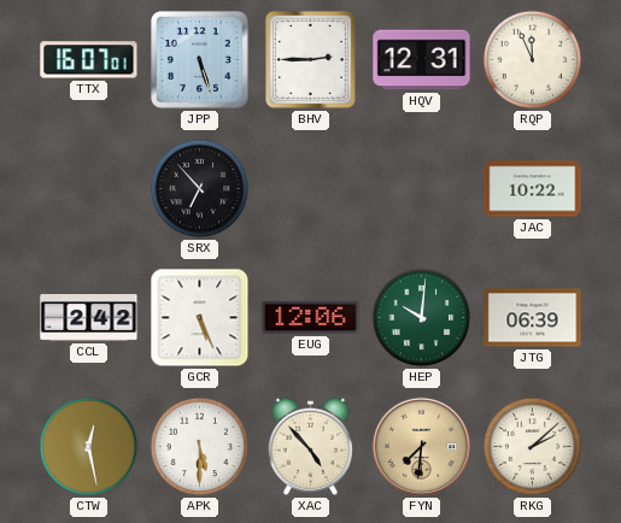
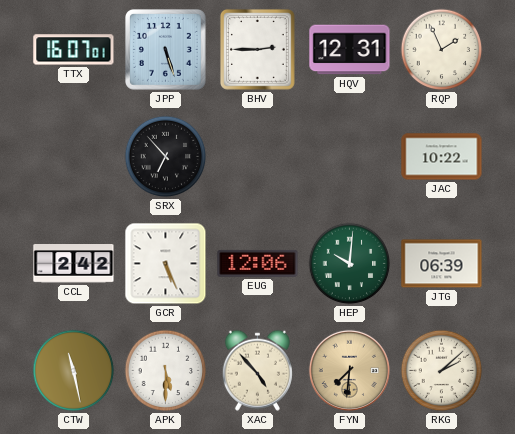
RQP: 11:56 -> 1:56 (442, 50)
CTW: 12:28 -> 11:28 (74, 371)
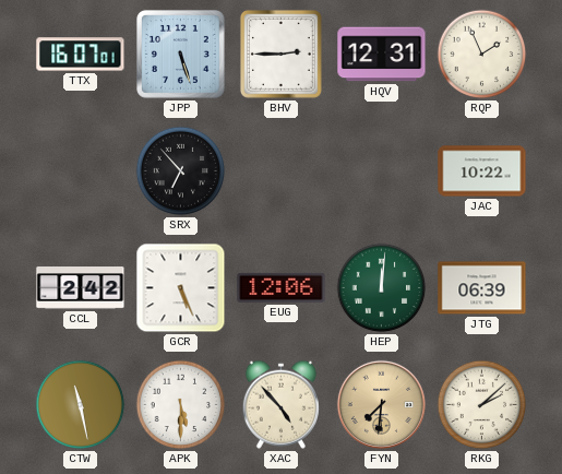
HEP: 10:01 -> 12:01 (382, 288)
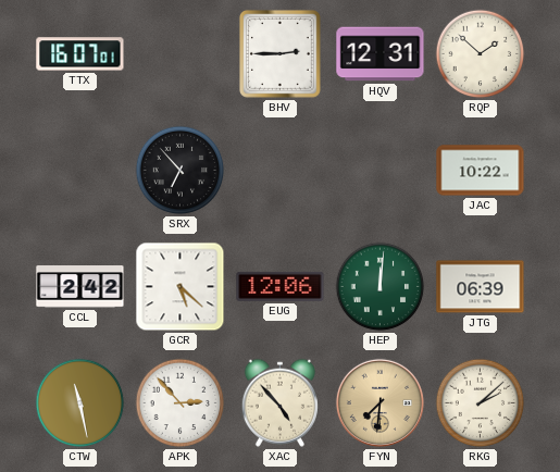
JPP: 5:27 -> none (181, 55)
RQP: 1:56 -> 1:52 (481, 54)
GCR: 5:26 -> 5:22 (181, 287)
APK: 5:30 -> 2:53 (181, 403)
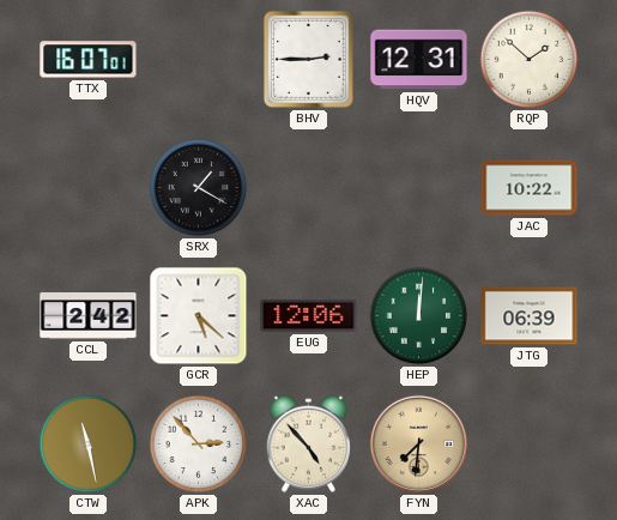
SRX: 6:53 -> 1:20 (199, 188)
RKG: 2:08 -> none (481, 403)
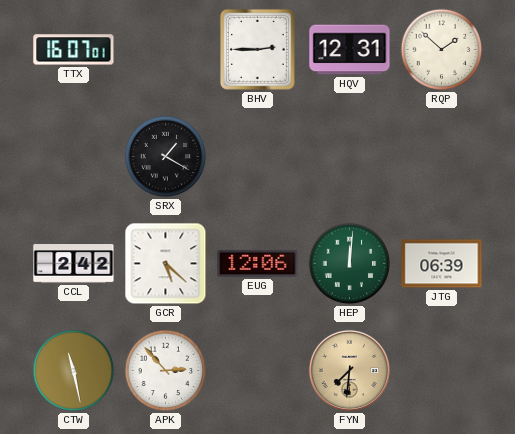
JAC: 10:22 -> none (530, 188)
XAC: 4:53 -> none (308, 443)
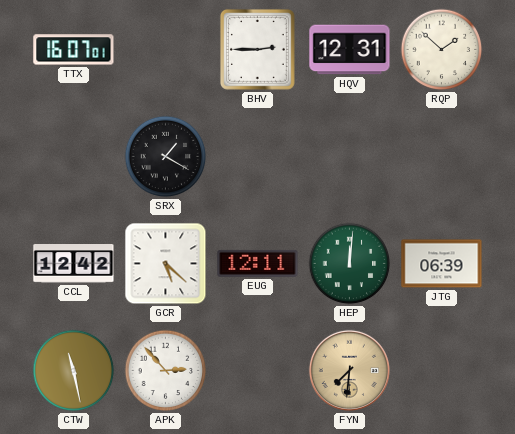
CCL: 2:42 -> 12:42 (74, 264)
EUG: 12:06 -> 12:11 (258, 263)
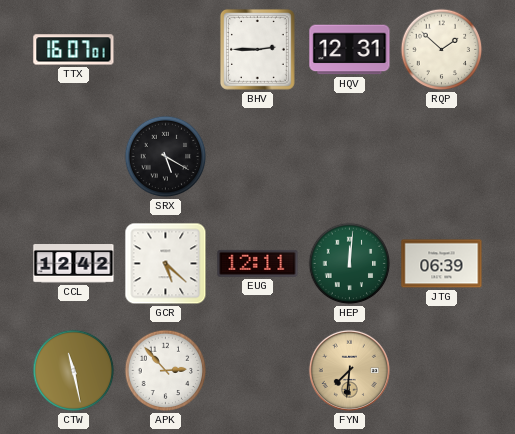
SRX: 1:20 -> 5:20 (166, 157)
